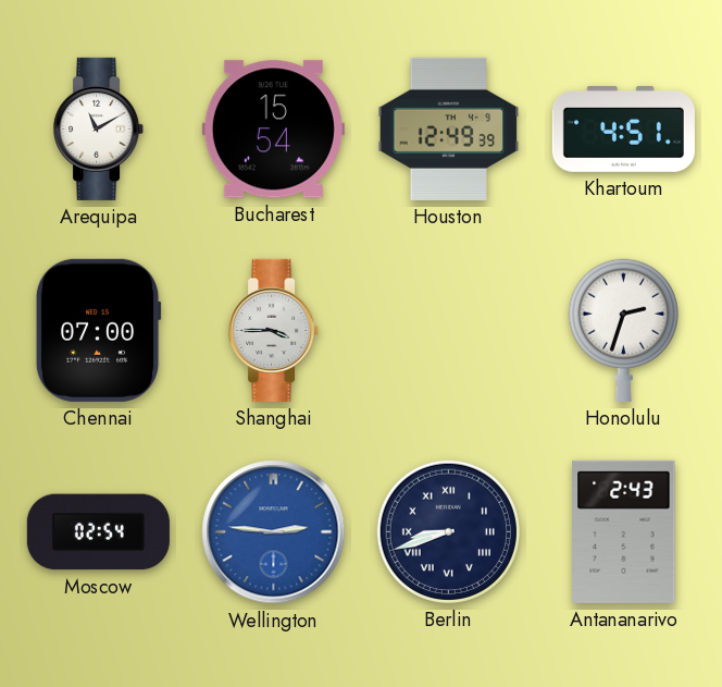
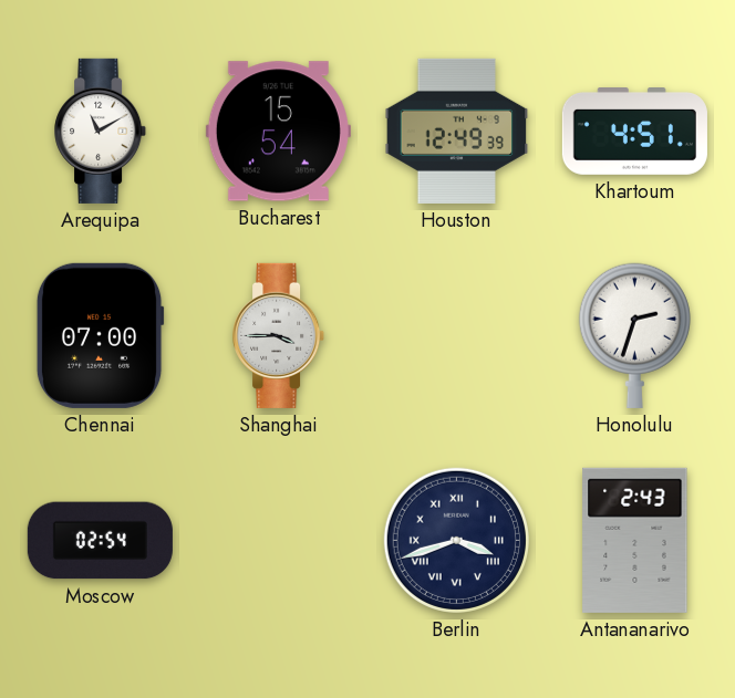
Wellington: 2:46 -> none (274, 532)
Berlin: 8:42 -> 3:42 (456, 540)
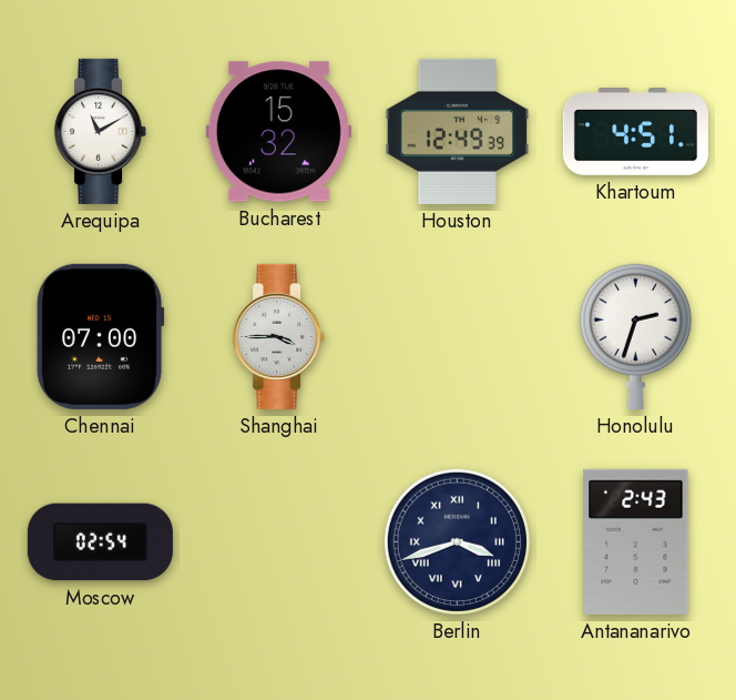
Bucharest: 15:54 -> 15:32 (278, 132)
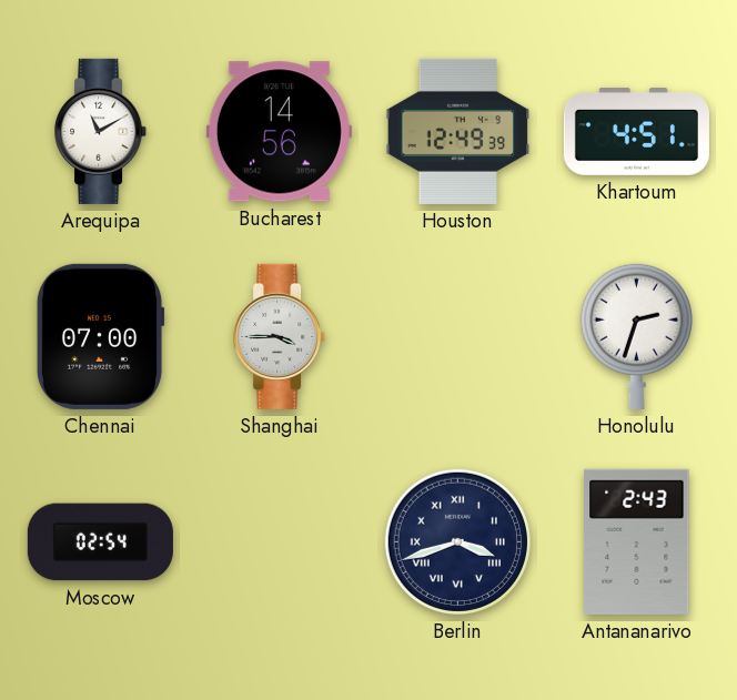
Bucharest: 15:32 -> 14:56 (279, 132)
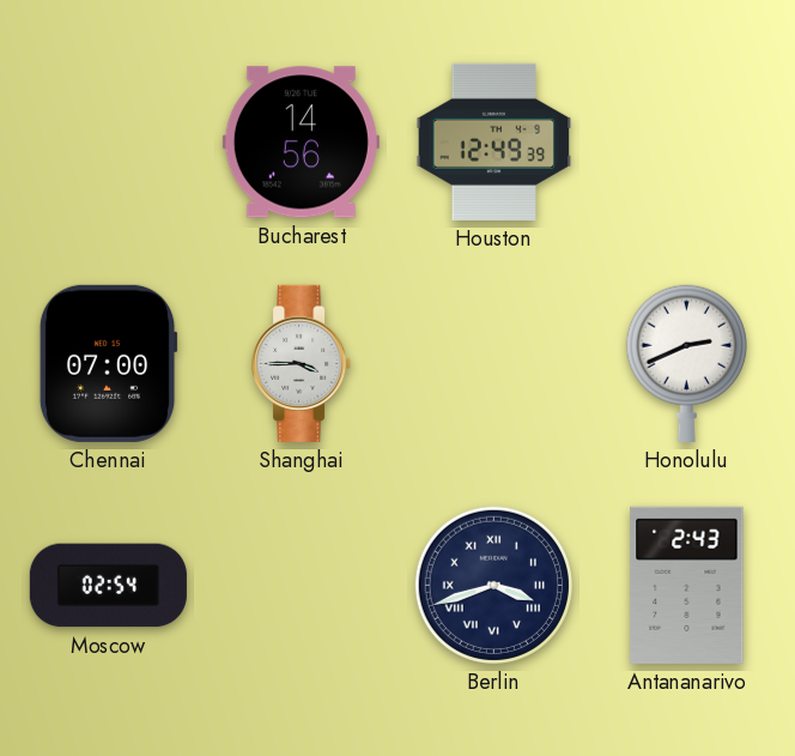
Arequipa: 11:10 -> none (101, 131)
Khartoum: 4:51 -> none (636, 132)
Honolulu: 2:33 -> 2:41 (686, 363)
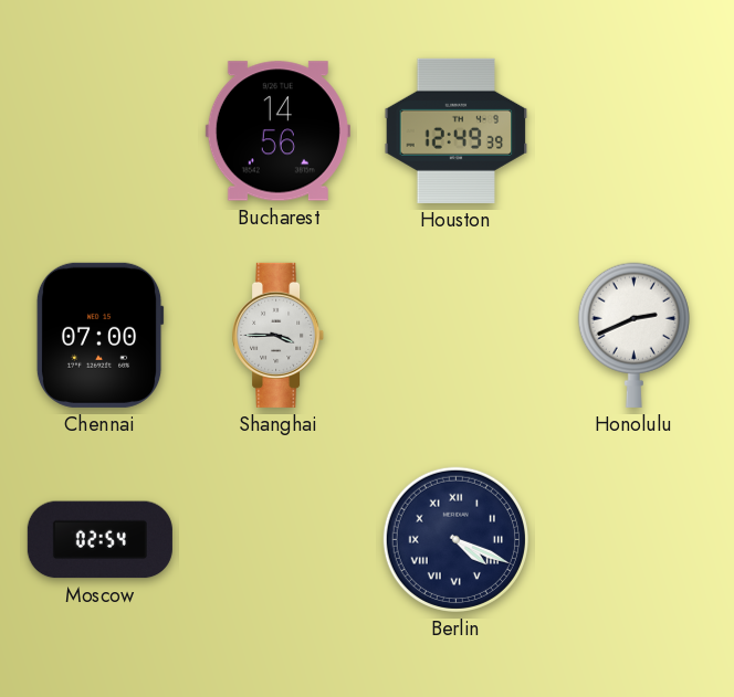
Berlin: 3:42 -> 4:19 (455, 539)
Antananarivo: 2:43 -> none (687, 585)
